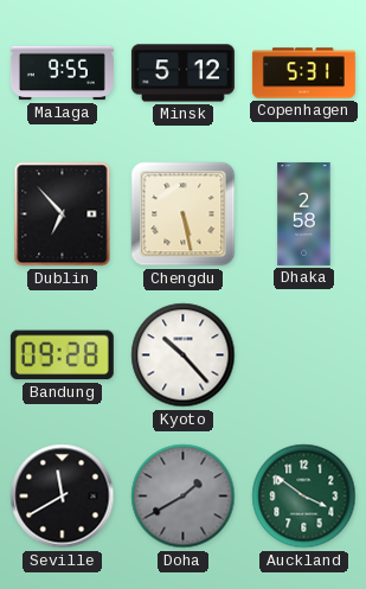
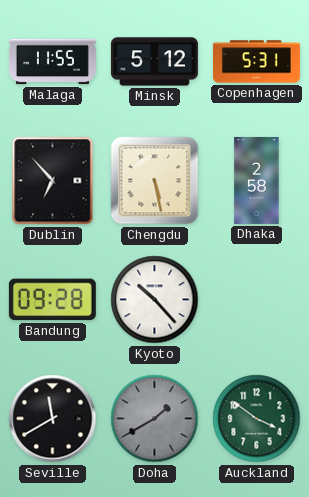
Malaga: 9:55 -> 11:55 (52, 62)
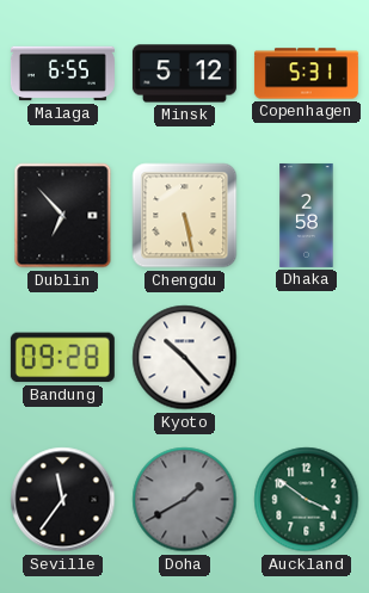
Malaga: 11:55 -> 6:55 (62, 74)
Seville: 11:40 -> 11:36 (63, 500)
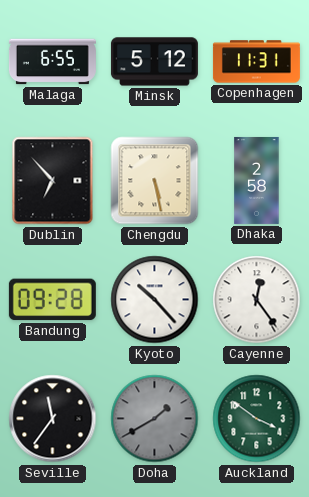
Copenhagen: 5:31 -> 11:31 (256, 62)
Cayenne: none -> 12:24 (257, 300)
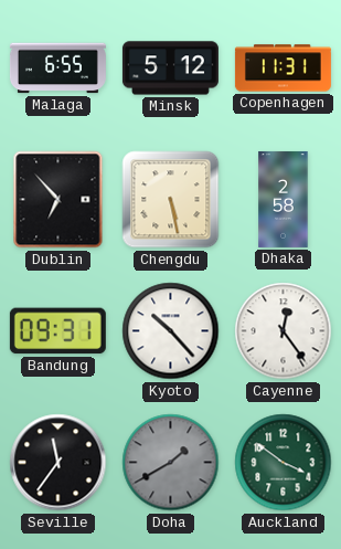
Bandung: 09:28 -> 09:31 (57, 331)
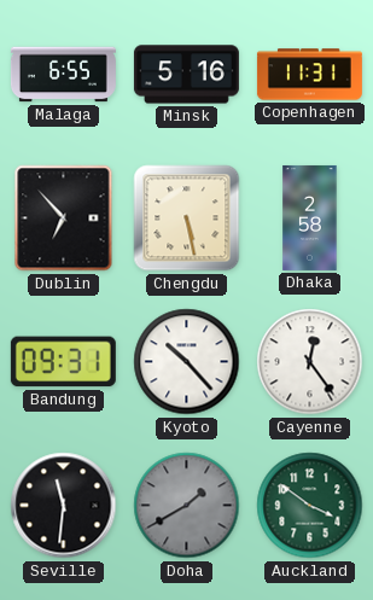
Minsk: 5:12 -> 5:16 (186, 75)
Seville: 11:36 -> 11:31 (64, 506)
